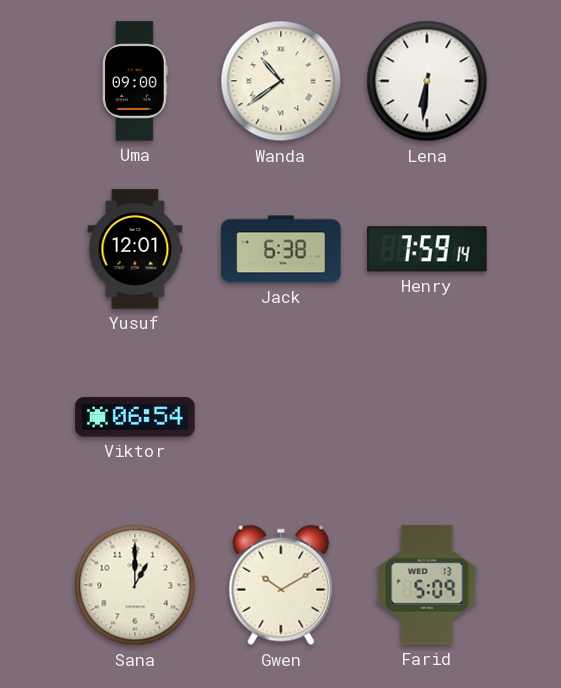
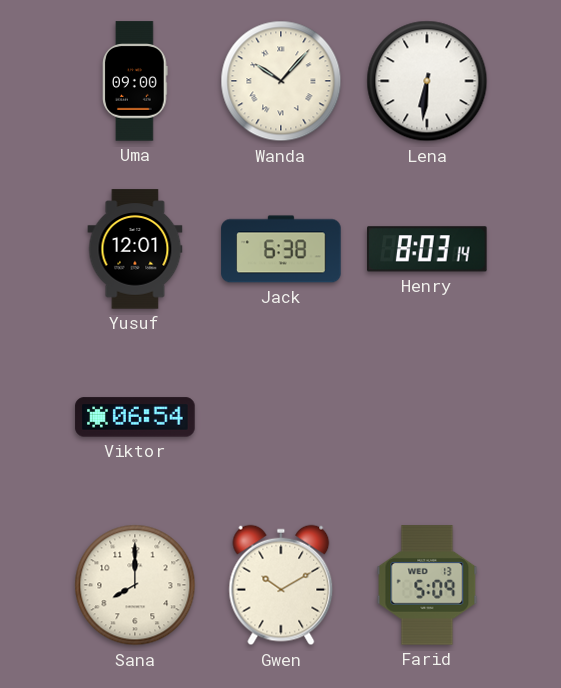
Wanda: 10:39 -> 10:07 (281, 81)
Henry: 7:59 -> 8:03 (427, 249)
Sana: 1:00 -> 8:00 (135, 585)
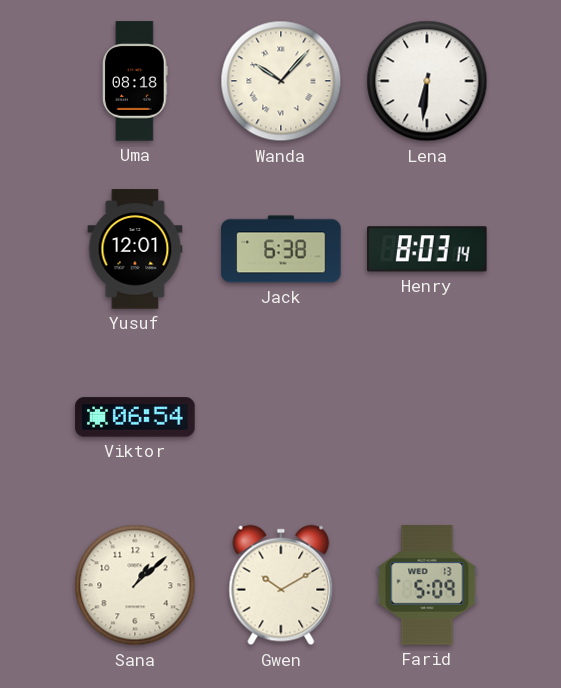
Uma: 09:00 -> 08:18 (135, 81)
Sana: 8:00 -> 1:08 (135, 585)
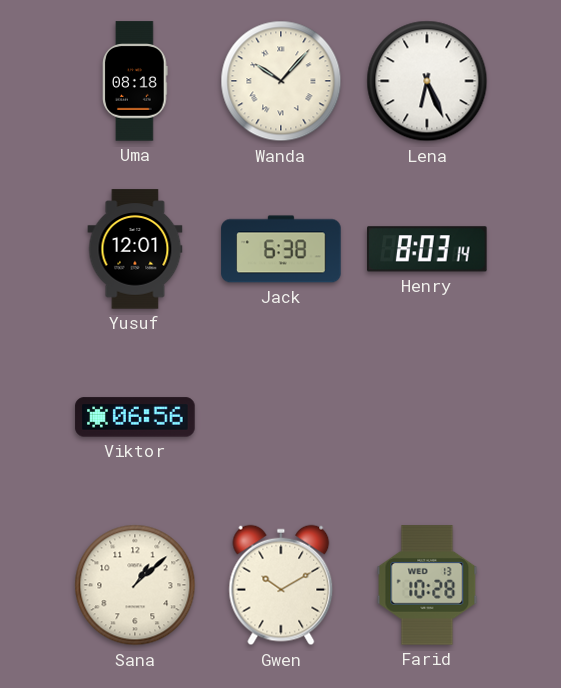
Lena: 6:31 -> 6:26 (427, 81)
Viktor: 06:54 -> 06:56 (135, 417)
Farid: 5:09 -> 10:28 (427, 585)
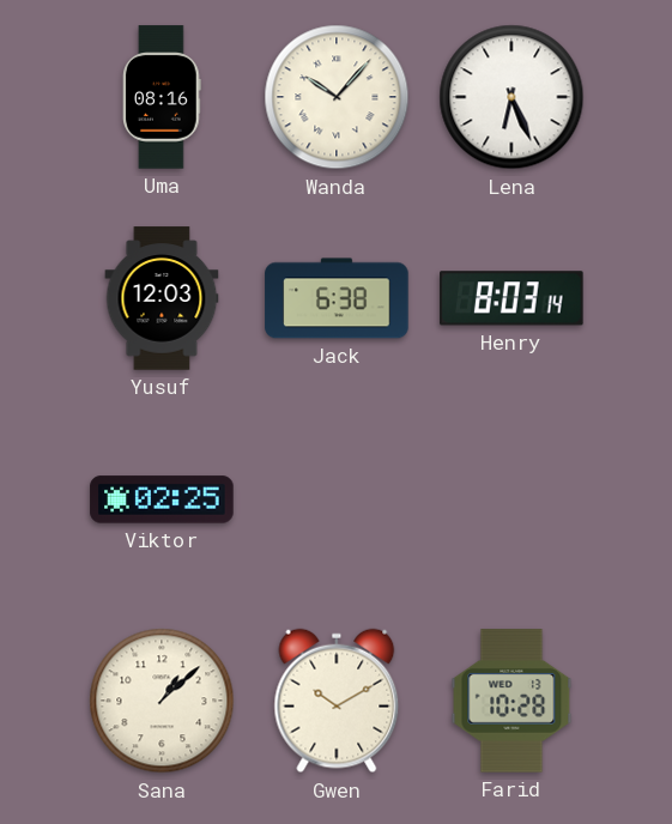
Uma: 08:18 -> 08:16 (162, 97)
Yusuf: 12:01 -> 12:03 (162, 298)
Viktor: 06:56 -> 02:25 (162, 499)
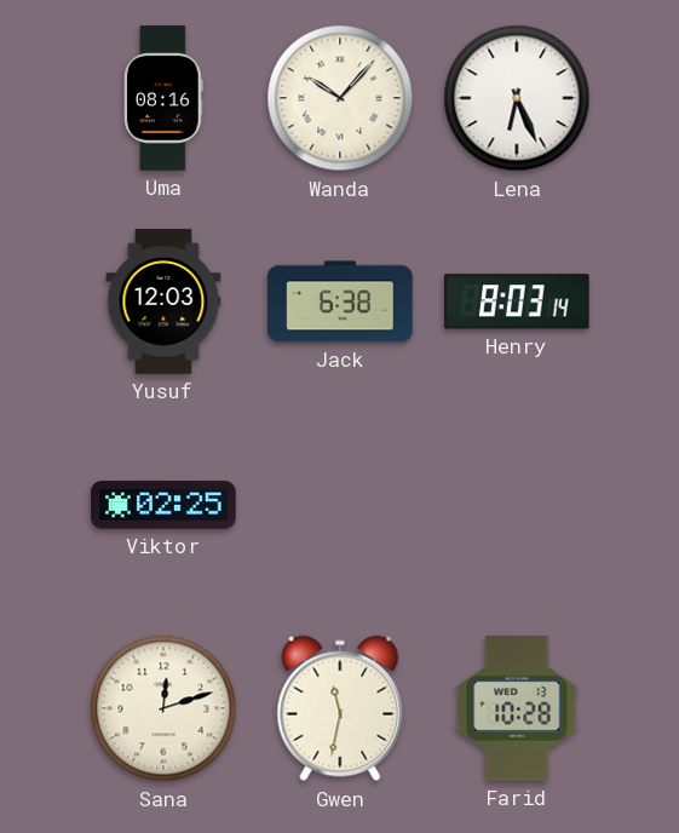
Sana: 1:08 -> 12:12 (163, 708)
Gwen: 10:10 -> 11:32 (340, 708)
